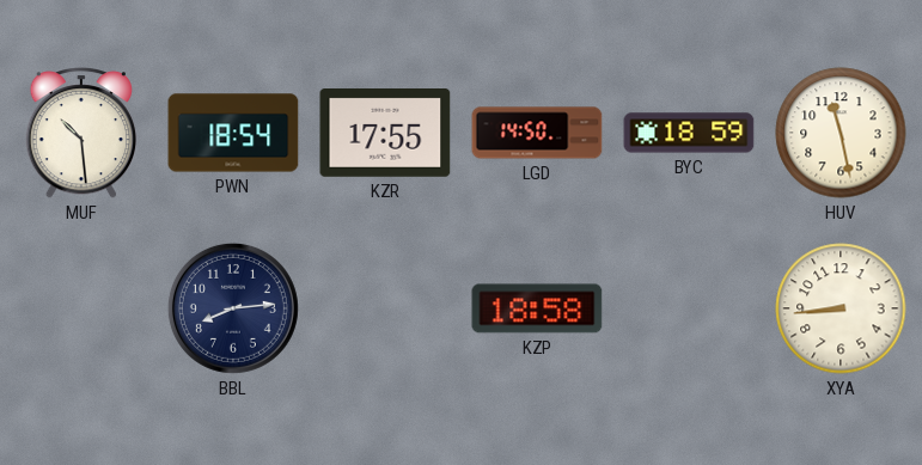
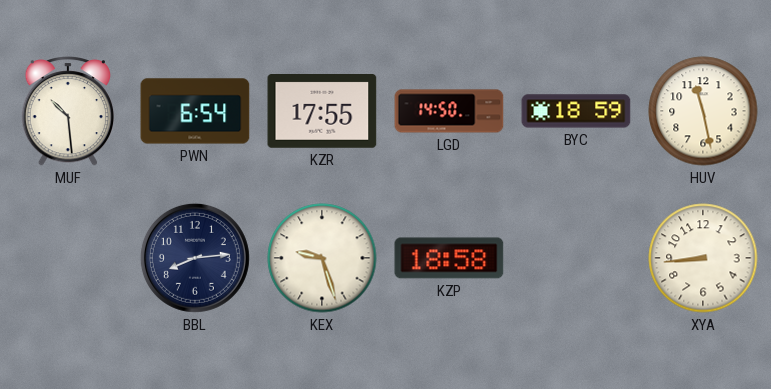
PWN: 18:54 -> 6:54 (195, 111)
KEX: none -> 9:27 (322, 258)
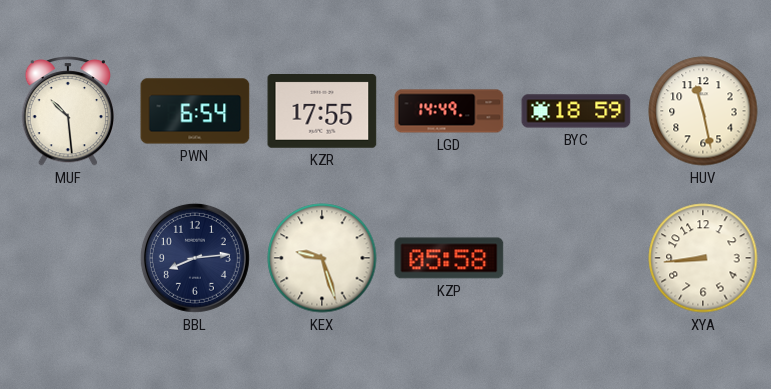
LGD: 14:50 -> 14:49 (449, 111)
KZP: 18:58 -> 05:58 (449, 258)
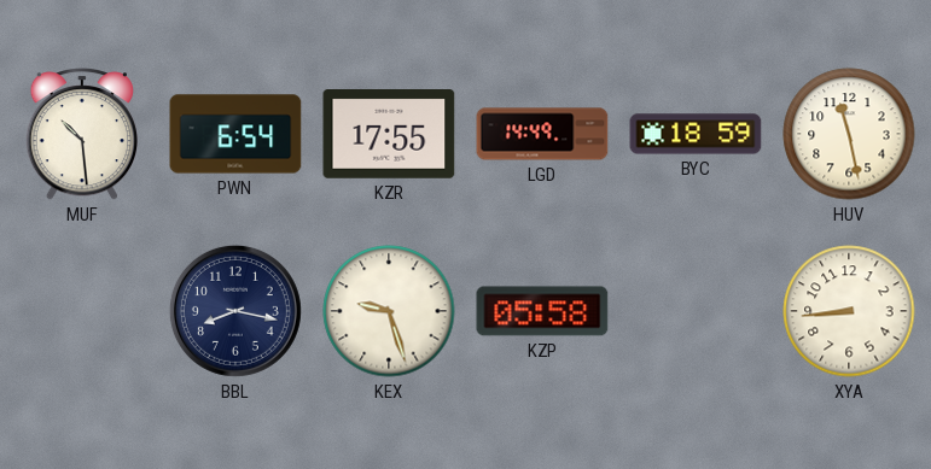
BBL: 8:14 -> 8:17 (235, 311)
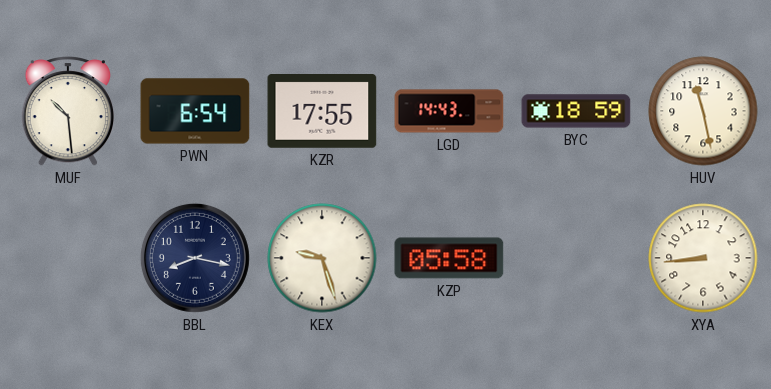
LGD: 14:49 -> 14:43 (449, 111)
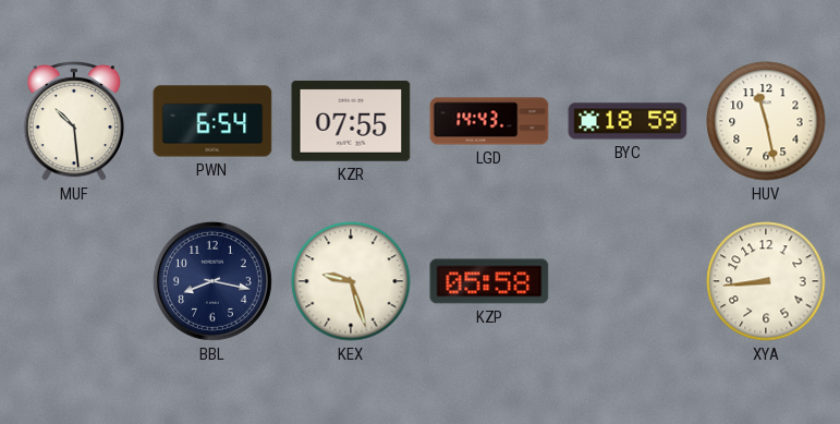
KZR: 17:55 -> 07:55 (351, 122)
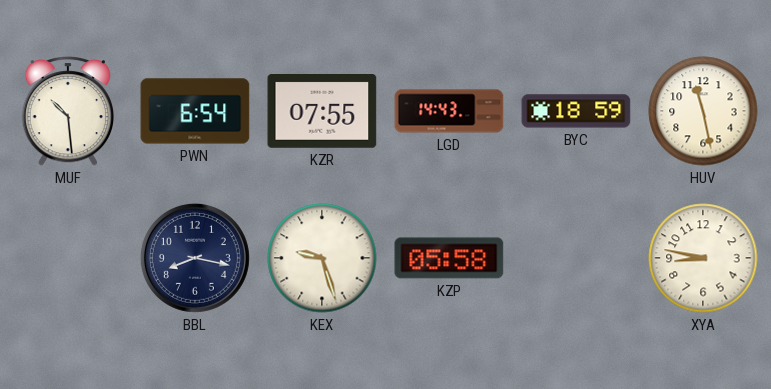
XYA: 8:44 -> 8:47 (703, 258)
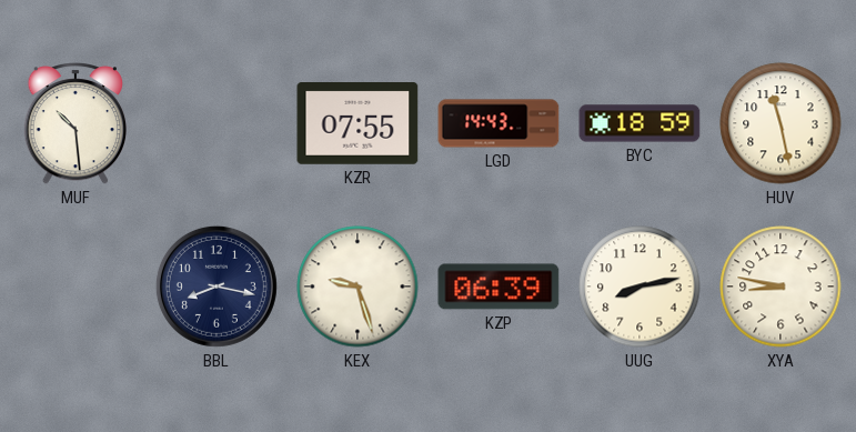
PWN: 6:54 -> none (195, 111)
KZP: 05:58 -> 06:39 (499, 287)
UUG: none -> 8:13 (640, 287)
